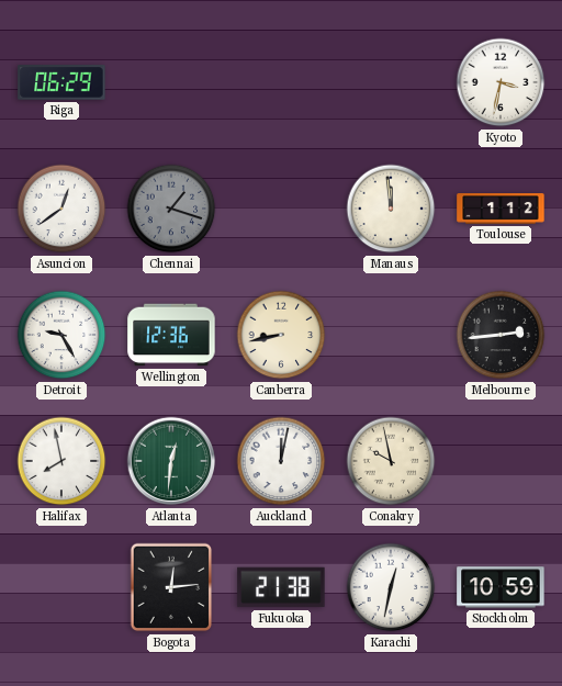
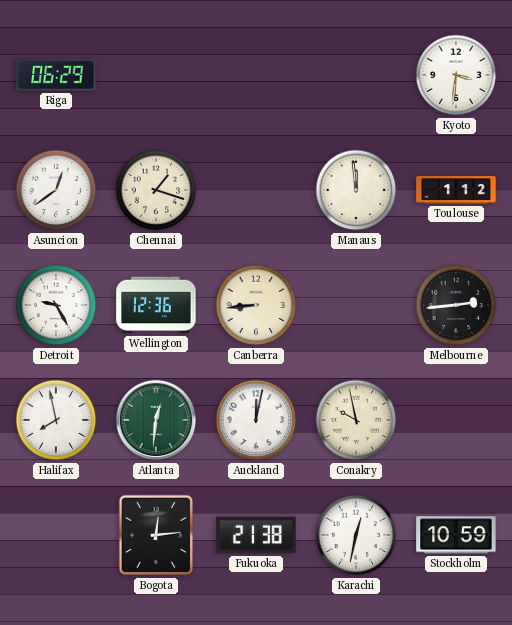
Kyoto: 3:32 -> 3:31 (456, 75)
Chennai dial: grey -> cream (156, 190)
Canberra: 8:43 -> 8:44 (256, 305)
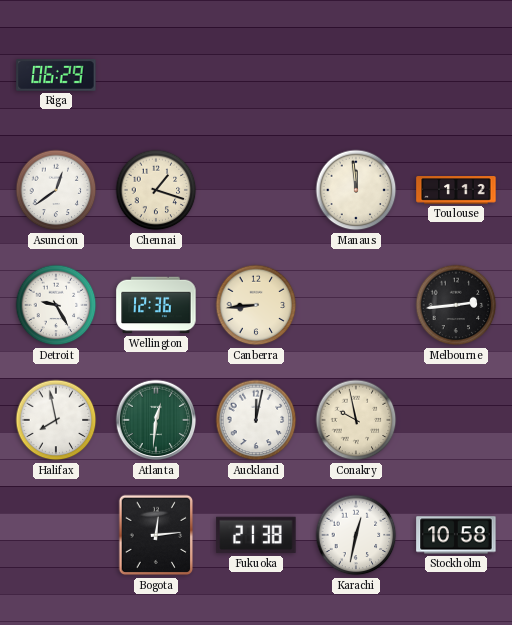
Kyoto: 3:31 -> none (456, 75)
Stockholm: 10:59 -> 10:58 (456, 535)
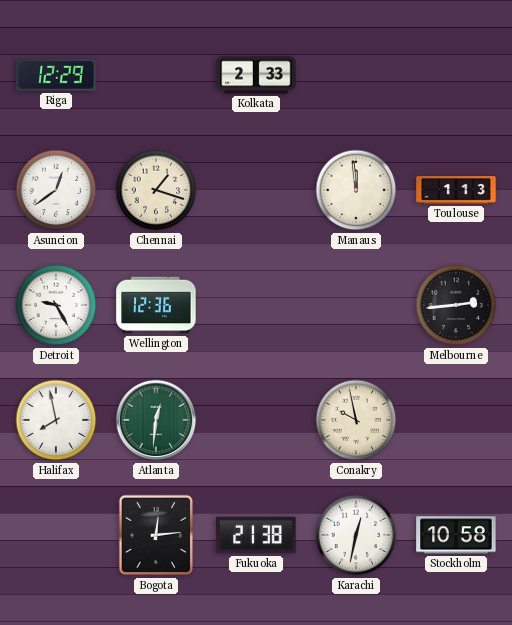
Riga: 06:29 -> 12:29 (56, 75)
Kolkata: none -> 2:33 (256, 75)
Toulouse: 1:12 -> 1:13 (456, 190)
Canberra: 8:44 -> none (256, 305)
Auckland: 12:02 -> none (256, 420)
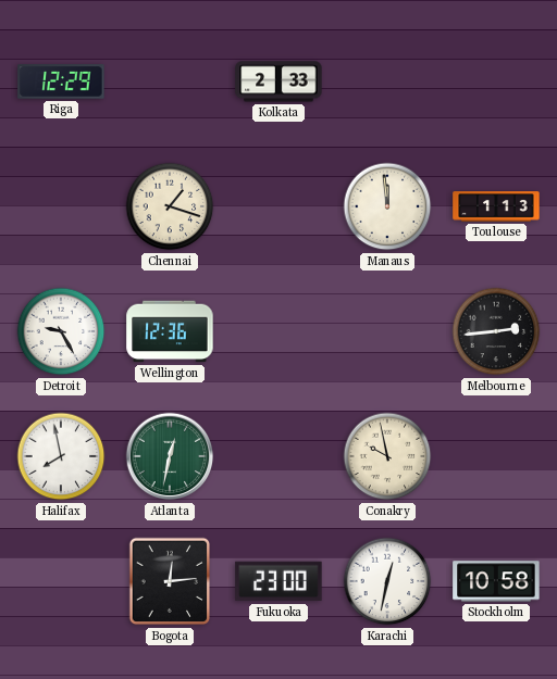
Asuncion: 12:39 -> none (56, 190)
Atlanta: 12:31 -> 12:32 (170, 456)
Fukuoka: 21:38 -> 23:00 (278, 581)
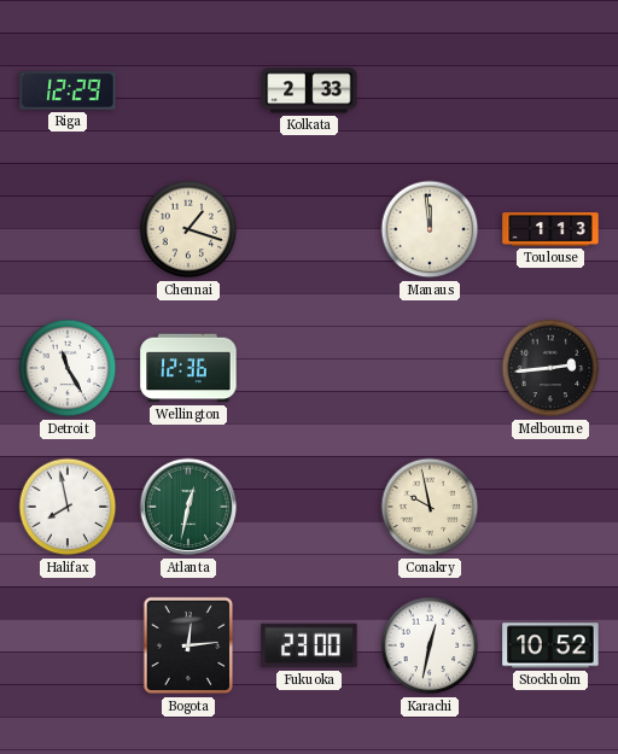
Detroit: 9:25 -> 11:25 (68, 368)
Stockholm: 10:58 -> 10:52 (550, 645)
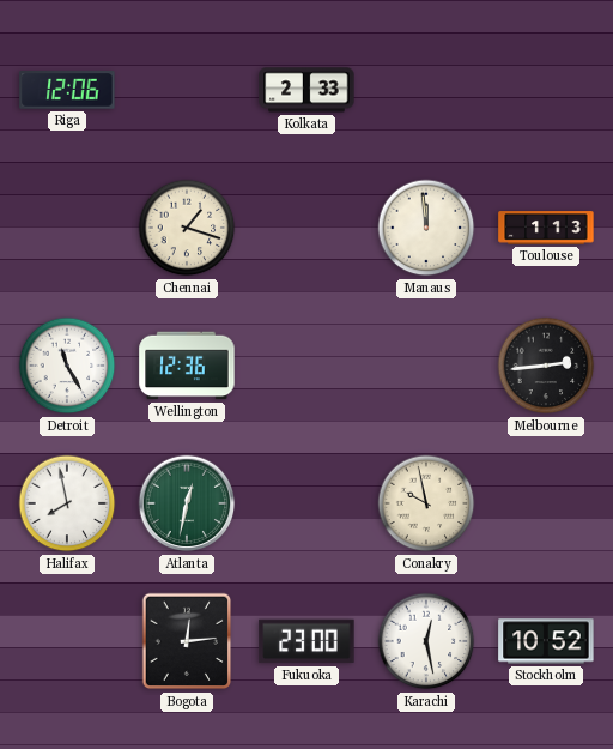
Riga: 12:29 -> 12:06 (67, 90)
Karachi: 12:32 -> 12:28 (426, 641)
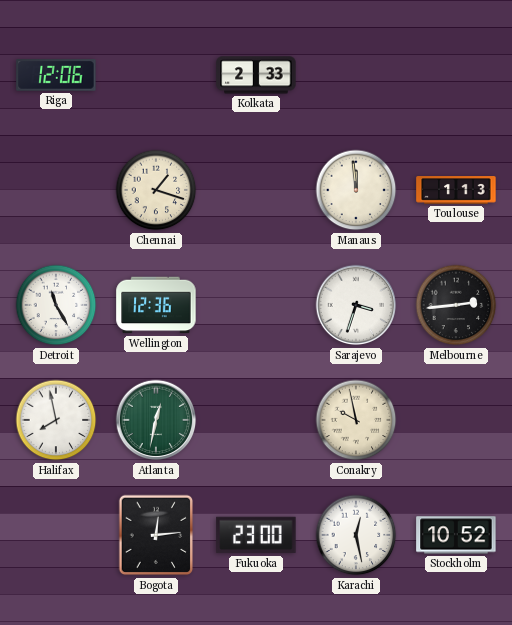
Sarajevo: none -> 3:33 (356, 305)
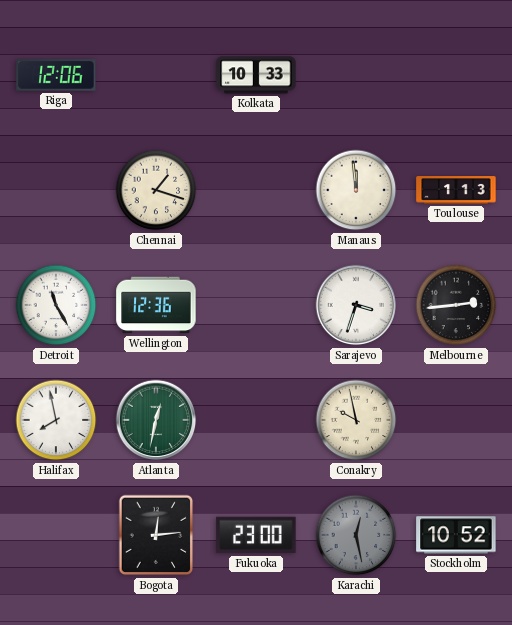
Kolkata: 2:33 -> 10:33 (256, 75)
Karachi dial: white -> grey (356, 535)
